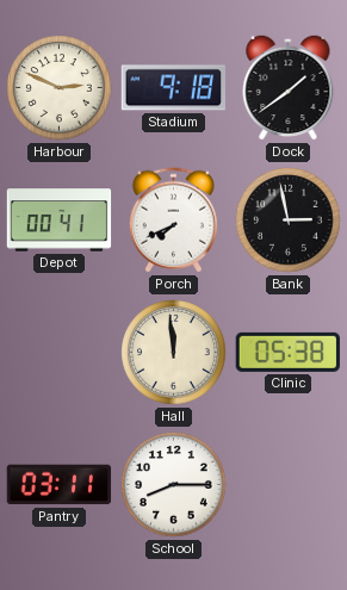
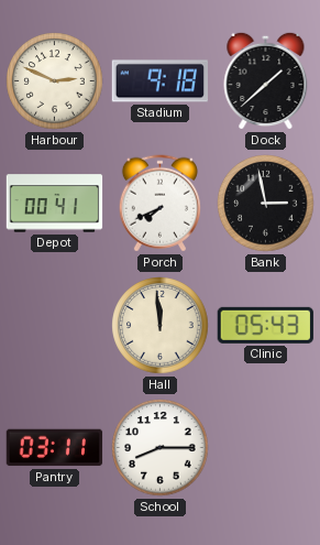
Dock: 1:39 -> 1:38 (266, 80)
Clinic: 05:38 -> 05:43 (265, 325)
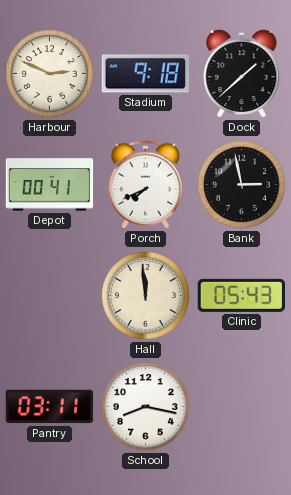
School: 8:15 -> 8:17 (146, 407)
